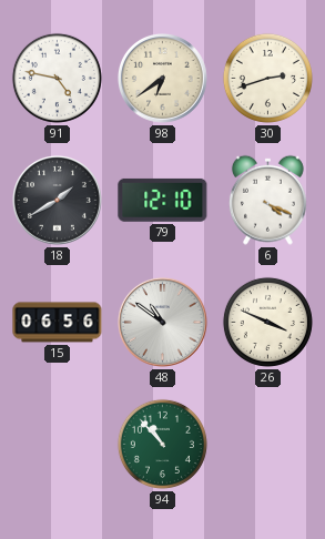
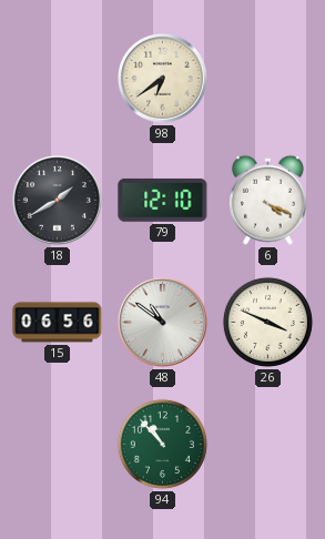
91: 4:47 -> none (57, 78)
30: 2:42 -> none (267, 78)
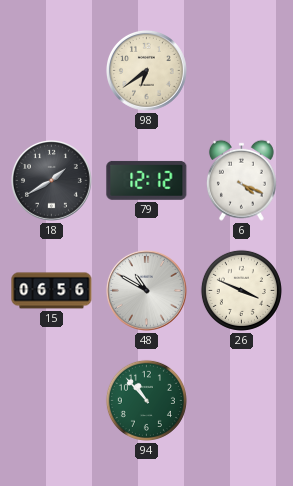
79: 12:10 -> 12:12 (147, 180)
48: 10:51 -> 10:50 (147, 291)
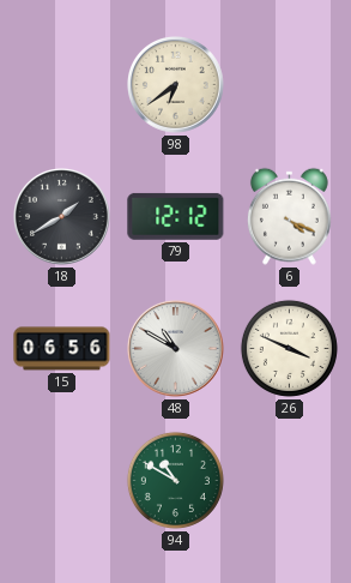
94: 10:53 -> 10:50 (175, 480)
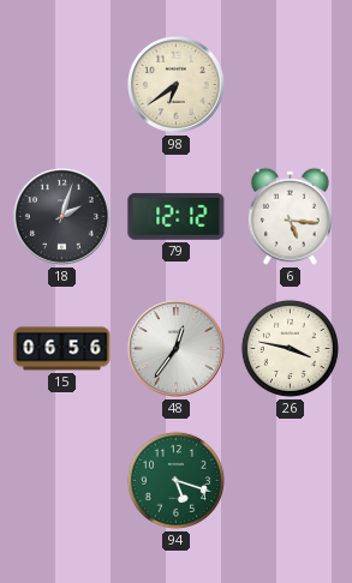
18: 1:40 -> 2:03 (62, 217)
6: 4:19 -> 5:16 (290, 216)
48: 10:50 -> 12:36 (177, 349)
26: 3:49 -> 3:47 (290, 348)
94: 10:50 -> 5:18 (175, 480)
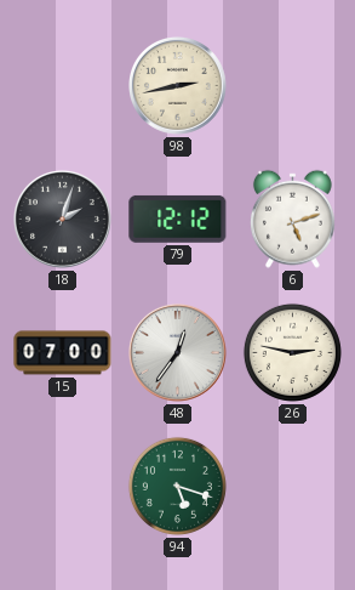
98: 6:39 -> 2:43 (178, 86)
6: 5:16 -> 5:12 (292, 219)
15: 06:56 -> 07:00 (63, 353)
26: 3:47 -> 2:47 (292, 352)
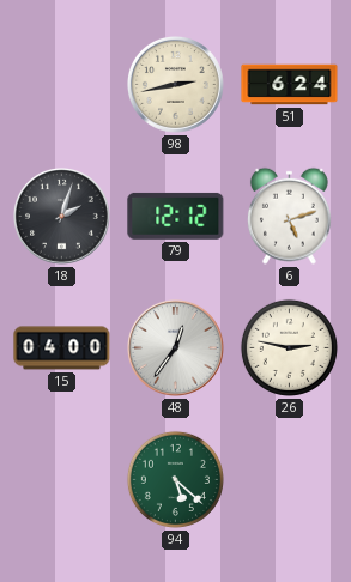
51: none -> 6:24 (290, 85)
15: 07:00 -> 04:00 (62, 348)
94: 5:18 -> 5:22 (175, 479)
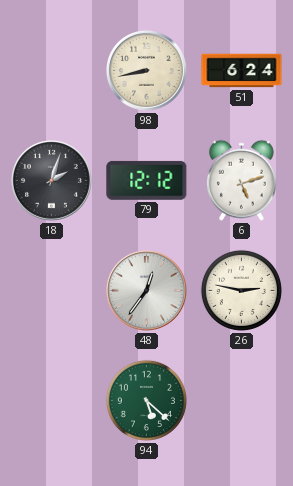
98: 2:43 -> 8:43 (147, 71)
15: 04:00 -> none (62, 348)
